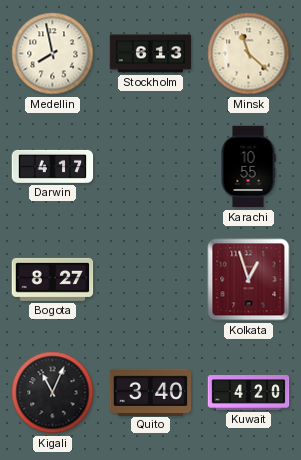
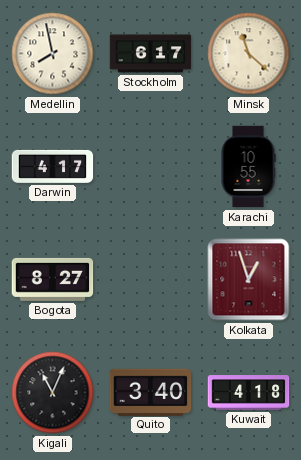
Stockholm: 6:13 -> 6:17 (151, 54)
Kuwait: 4:20 -> 4:18 (249, 393)
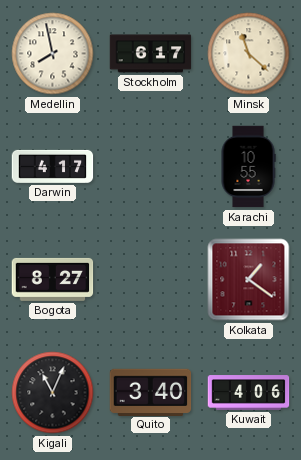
Kolkata: 12:57 -> 1:21 (249, 280)
Kuwait: 4:18 -> 4:06 (249, 393)
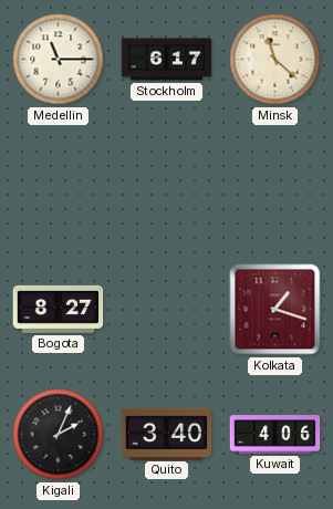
Medellin: 7:58 -> 11:15 (59, 60)
Darwin: 4:17 -> none (53, 166)
Karachi: 10:55 -> none (248, 167)
Kolkata: 1:21 -> 1:18 (275, 310)
Kigali: 11:04 -> 2:04 (59, 435)
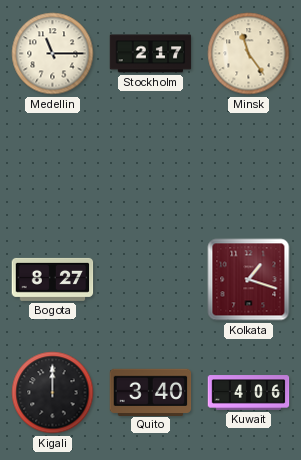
Stockholm: 6:17 -> 2:17 (151, 54)
Minsk: 11:22 -> 11:24 (249, 54)
Kigali: 2:04 -> 12:00 (53, 393)
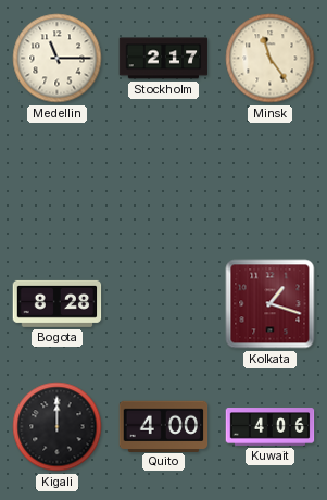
Bogota: 8:27 -> 8:28 (58, 303)
Quito: 3:40 -> 4:00 (164, 426)
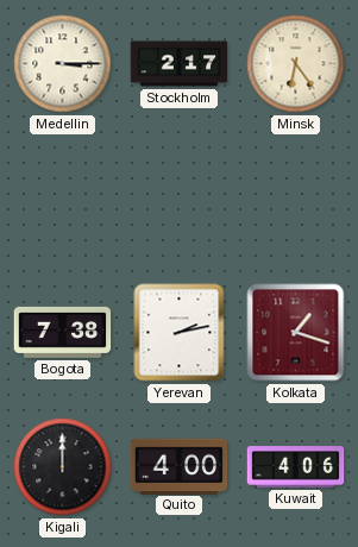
Medellin: 11:15 -> 3:15 (63, 64)
Minsk: 11:24 -> 6:24 (296, 64)
Bogota: 8:28 -> 7:38 (63, 332)
Yerevan: none -> 2:13 (180, 333)
